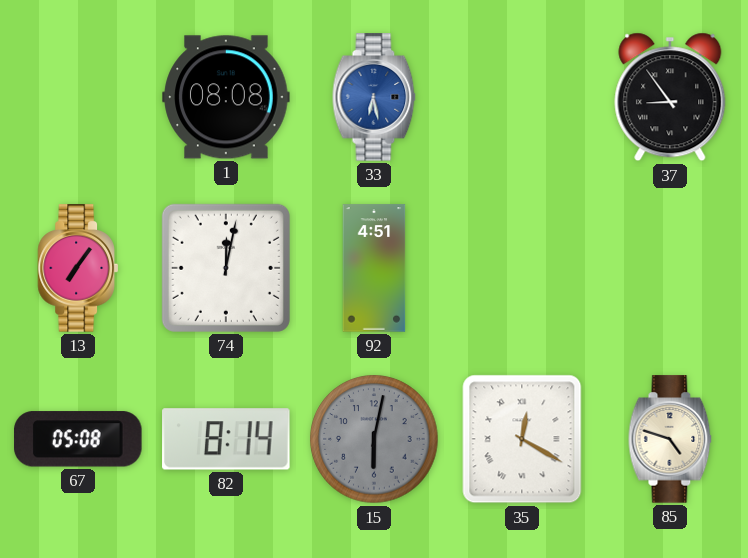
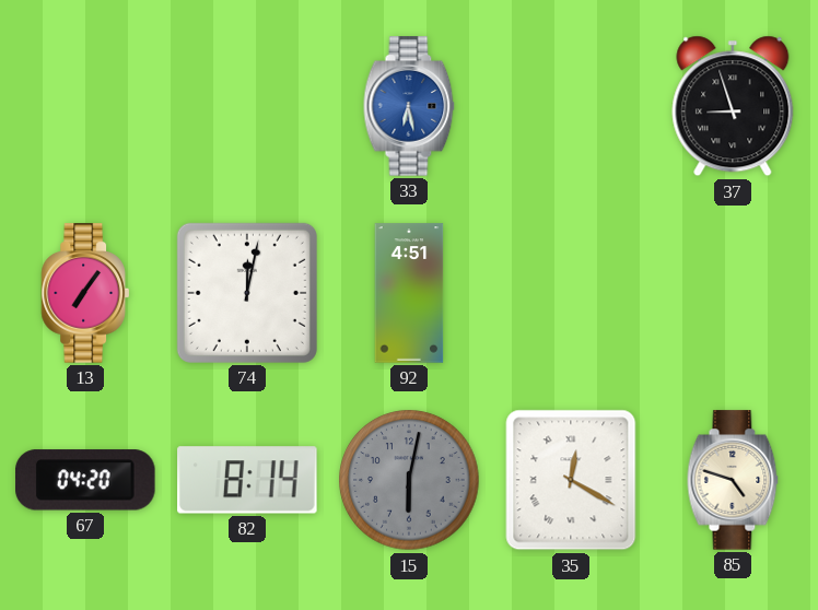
1: 08:08 -> none (226, 97)
37: 8:54 -> 8:57 (733, 106)
67: 05:08 -> 04:20 (86, 480)
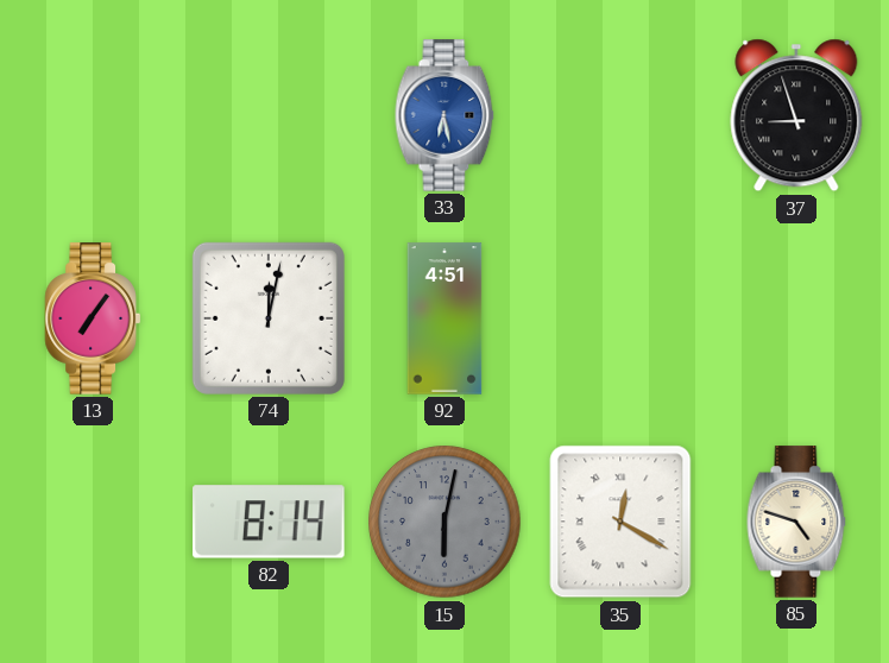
67: 04:20 -> none (86, 480)
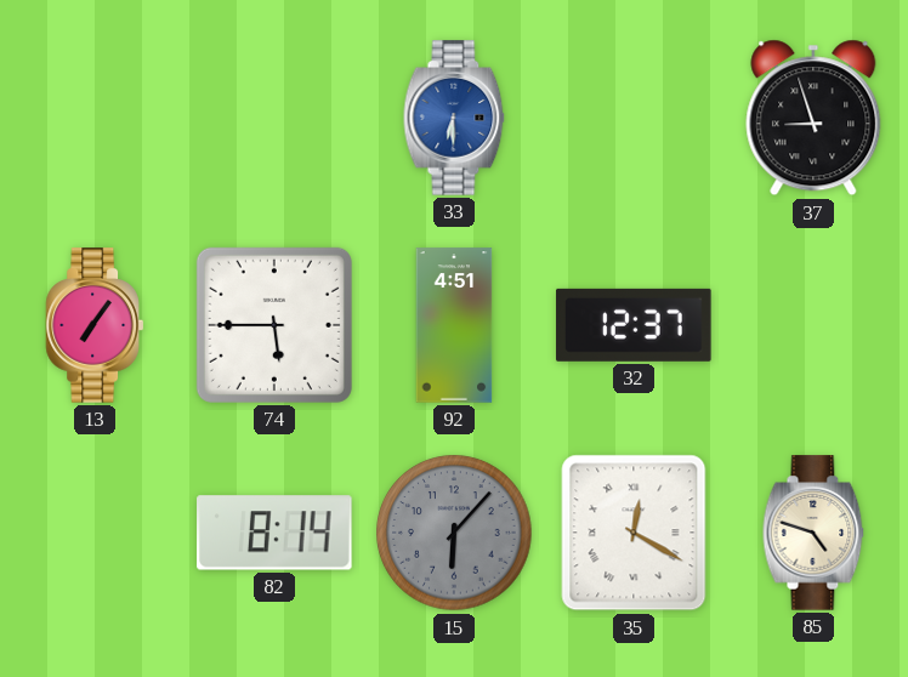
33: 6:28 -> 6:30 (454, 118)
74: 12:02 -> 5:45 (274, 325)
32: none -> 12:37 (634, 325)
15: 6:02 -> 6:07 (454, 533)
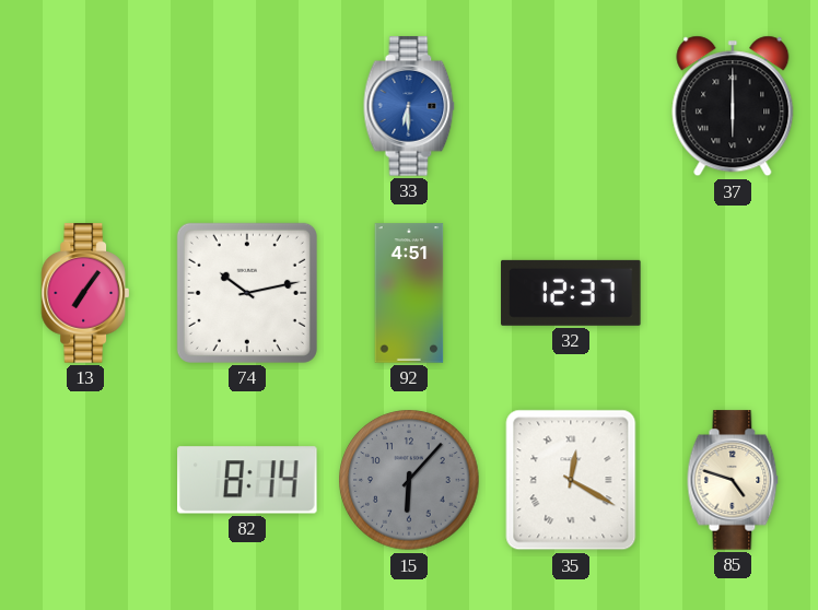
37: 8:57 -> 6:00 (733, 106)
74: 5:45 -> 10:13 (247, 293)
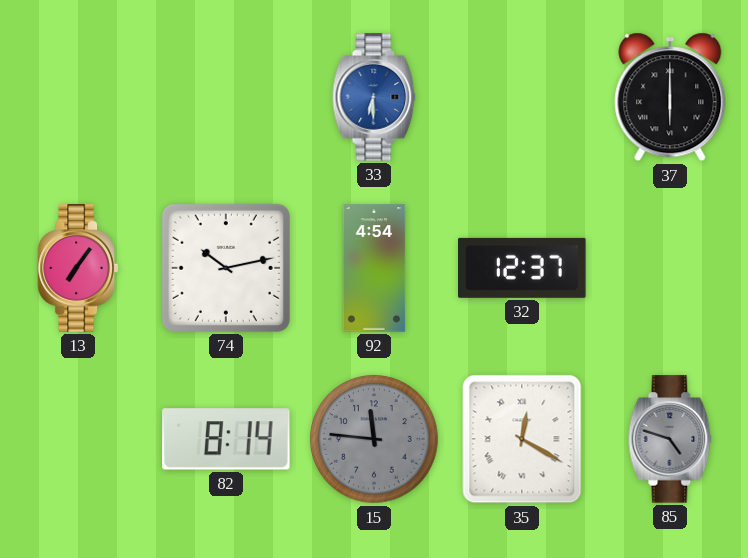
92: 4:51 -> 4:54 (374, 268)
15: 6:07 -> 11:46 (374, 439)
85 dial: cream -> grey (670, 439)
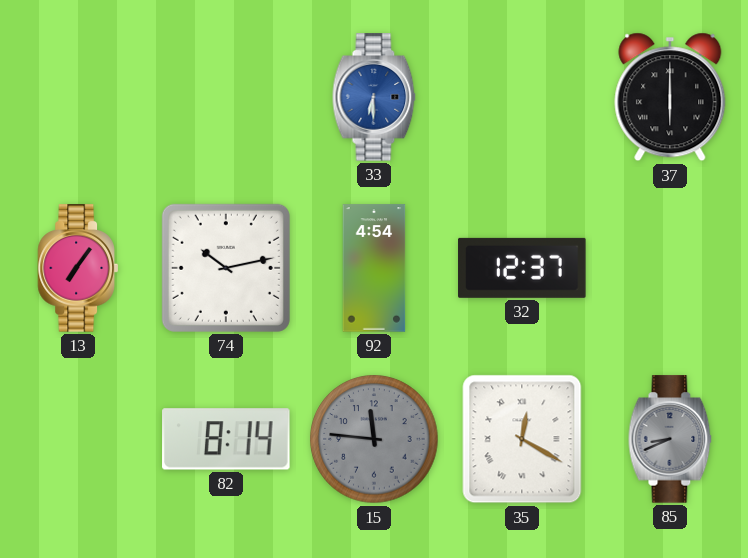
85: 4:48 -> 8:41 (670, 439)
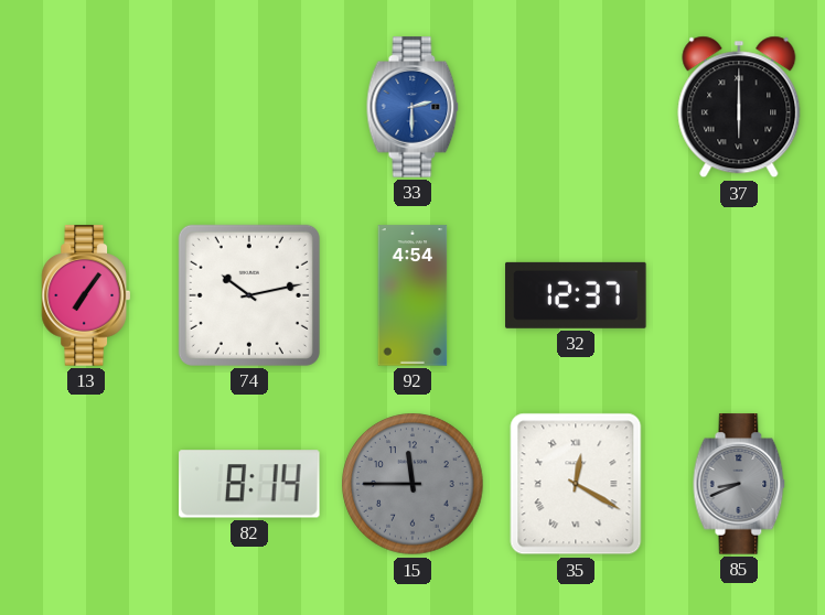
33: 6:30 -> 2:30 (413, 107)
15: 11:46 -> 11:45 (413, 484)
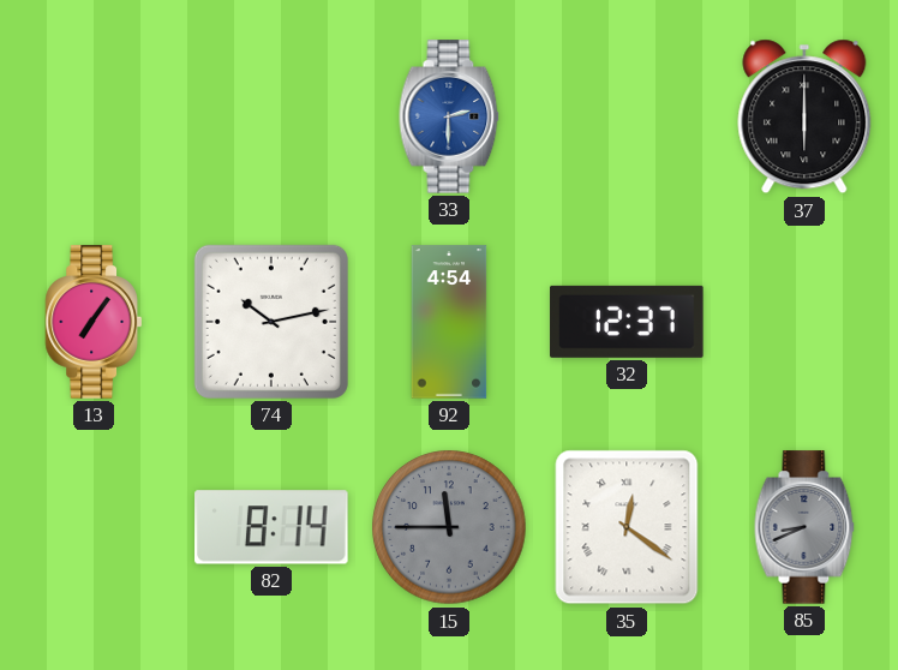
35: 12:20 -> 12:21 (627, 527)
